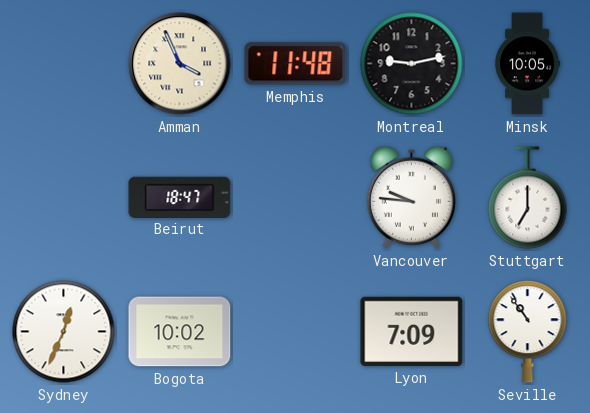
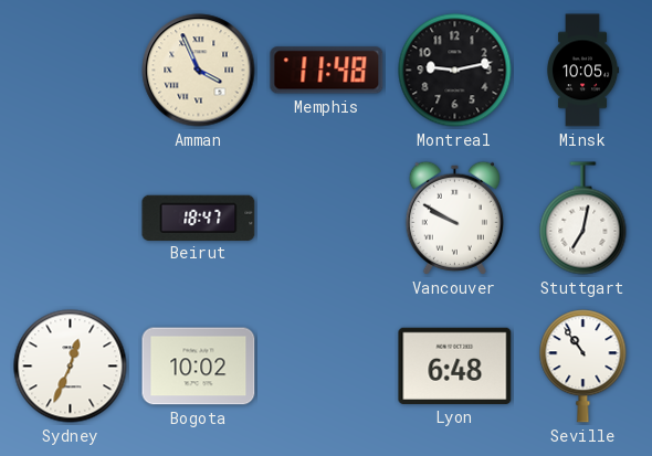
Vancouver: 9:46 -> 9:50 (454, 218)
Stuttgart: 7:00 -> 7:02 (583, 219)
Lyon: 7:09 -> 6:48 (455, 365)
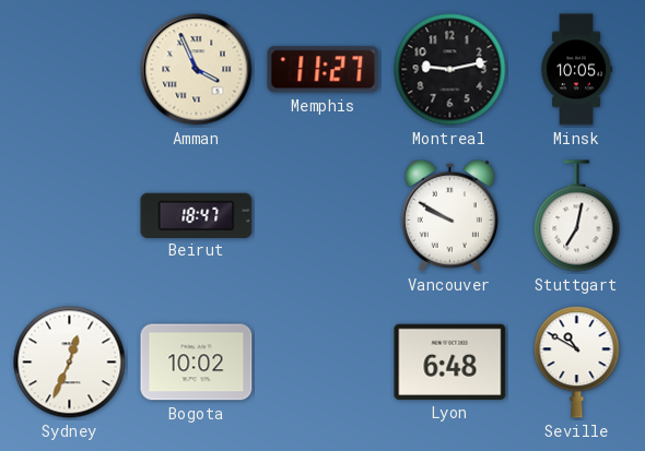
Memphis: 11:48 -> 11:27 (324, 70)
Seville: 10:54 -> 10:50 (577, 363)
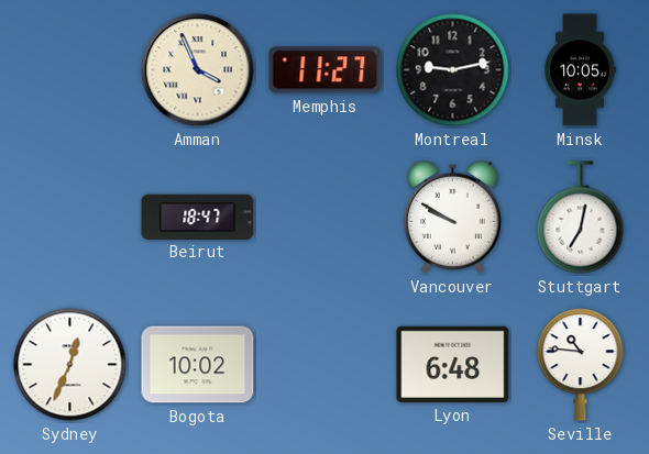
Seville: 10:50 -> 10:46 (581, 365)
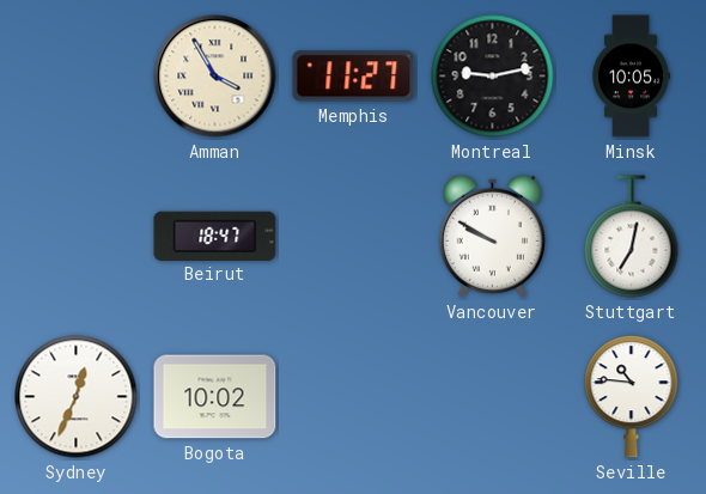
Amman: 3:56 -> 3:55 (215, 77)
Lyon: 6:48 -> none (453, 364)
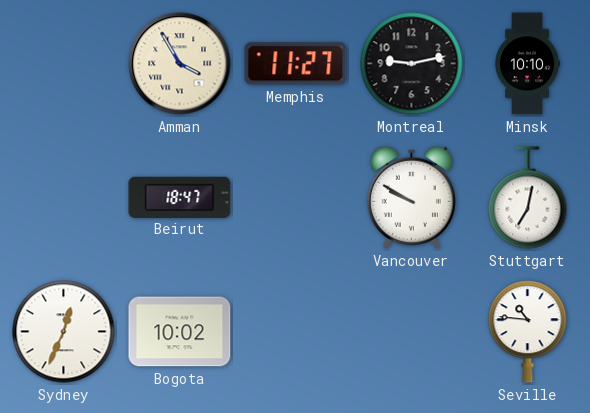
Minsk: 10:05 -> 10:10 (528, 64)
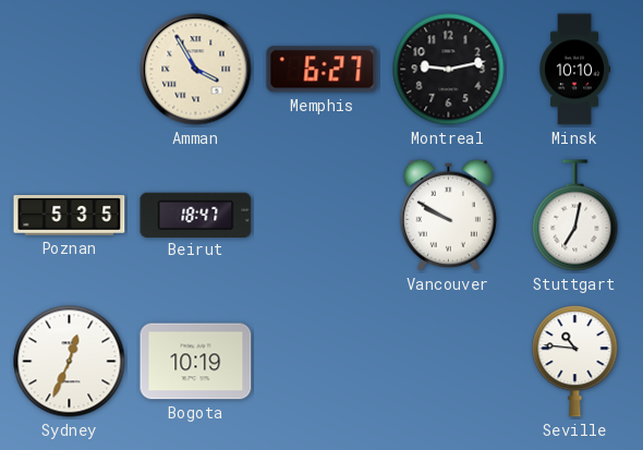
Memphis: 11:27 -> 6:27 (323, 70)
Poznan: none -> 5:35 (70, 216)
Bogota: 10:02 -> 10:19 (196, 362)
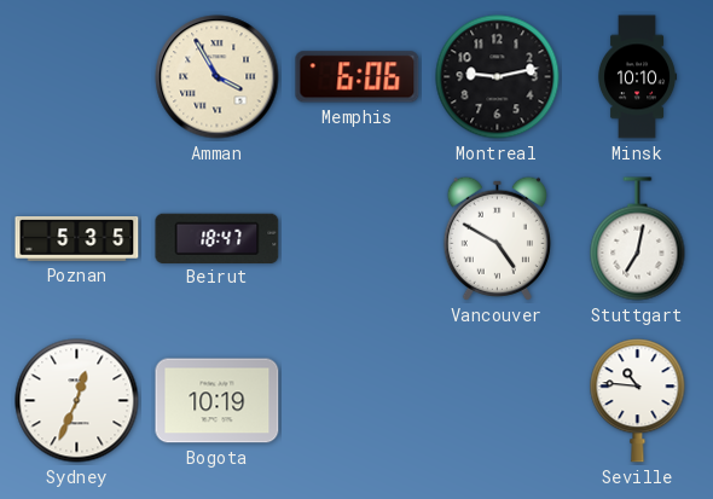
Memphis: 6:27 -> 6:06 (358, 77)
Vancouver: 9:50 -> 4:50 (497, 238)
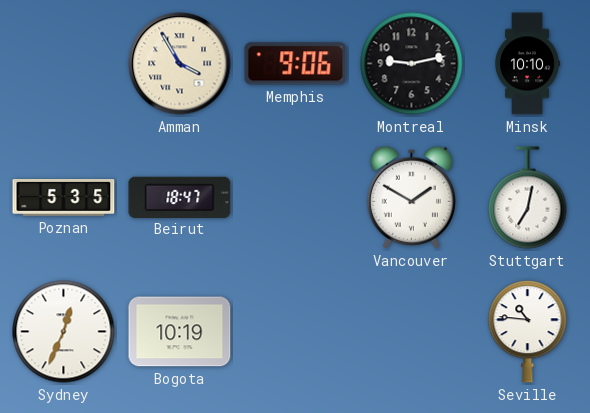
Memphis: 6:06 -> 9:06 (296, 64)
Vancouver: 4:50 -> 1:50 (411, 197)
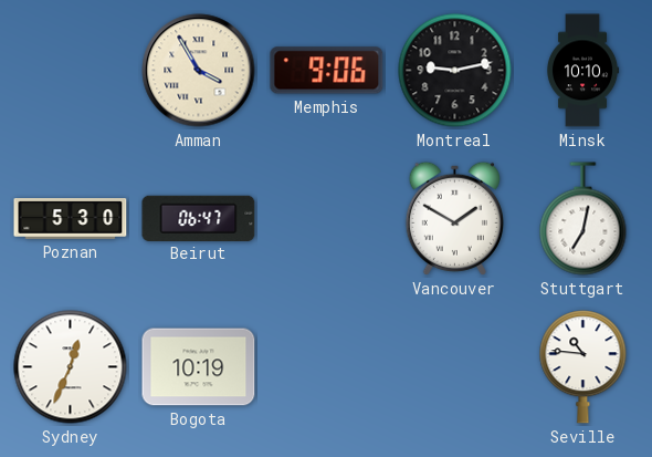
Poznan: 5:35 -> 5:30 (71, 219)
Beirut: 18:47 -> 06:47 (199, 218)
